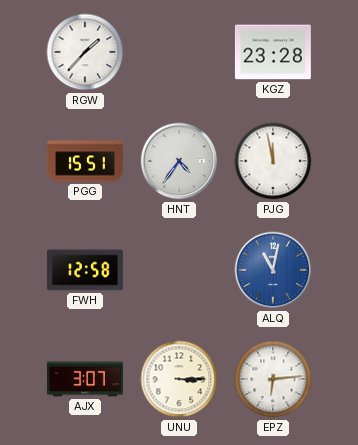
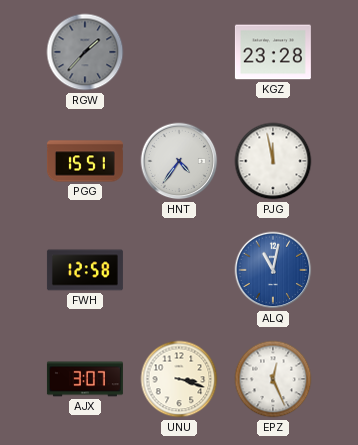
RGW dial: white -> grey (85, 52)
UNU: 3:15 -> 3:18 (179, 379)
EPZ: 6:14 -> 12:26 (273, 379)
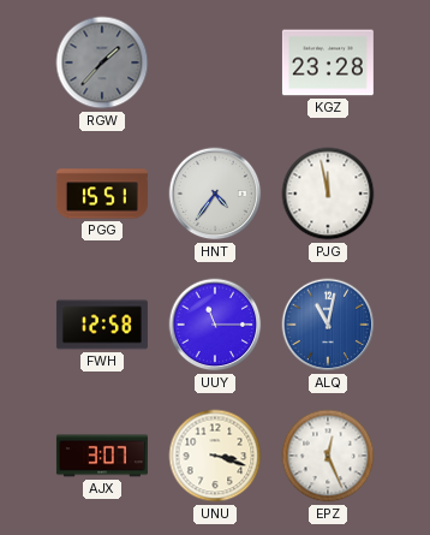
UUY: none -> 11:15 (215, 325)
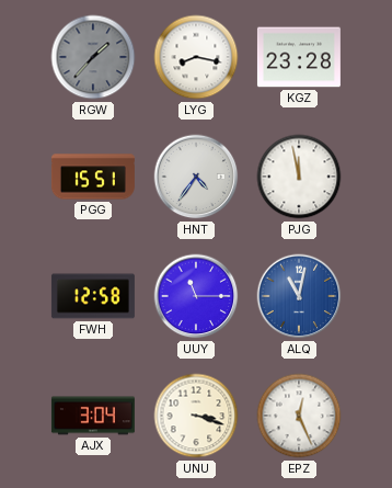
LYG: none -> 8:17 (196, 57)
AJX: 3:07 -> 3:04 (93, 416)
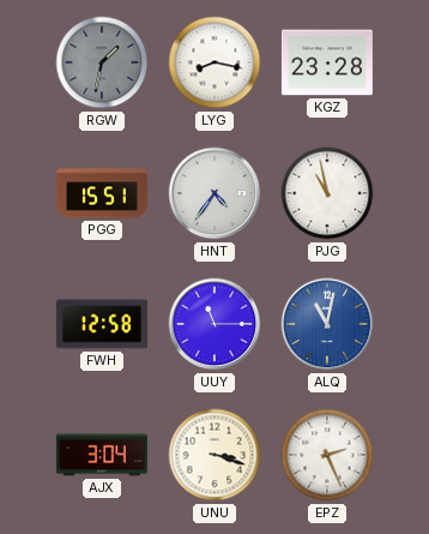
RGW: 1:37 -> 1:32 (102, 62)
PJG: 11:58 -> 10:58 (327, 193)
EPZ: 12:26 -> 2:26 (327, 455)
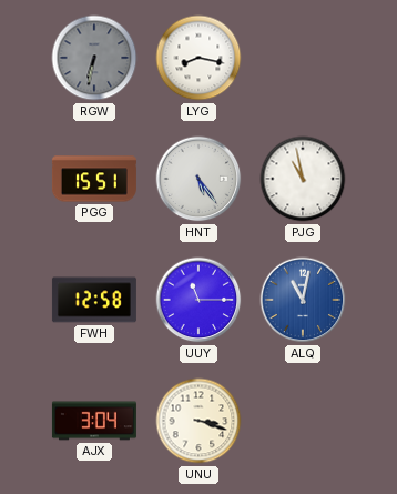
RGW: 1:32 -> 6:32 (94, 58)
KGZ: 23:28 -> none (327, 62)
HNT: 4:36 -> 5:24 (198, 179)
EPZ: 2:26 -> none (327, 455)
